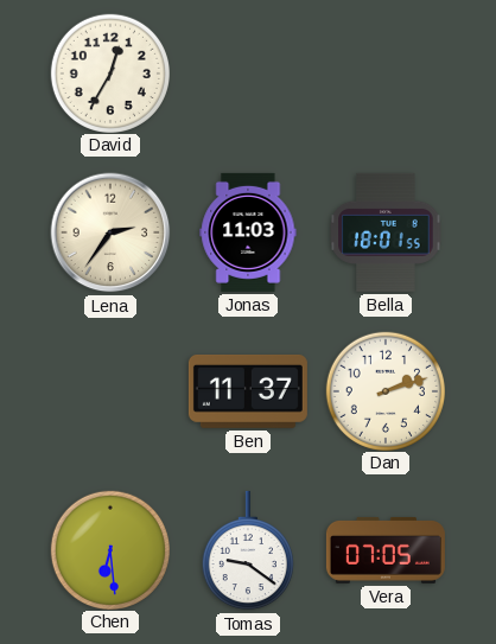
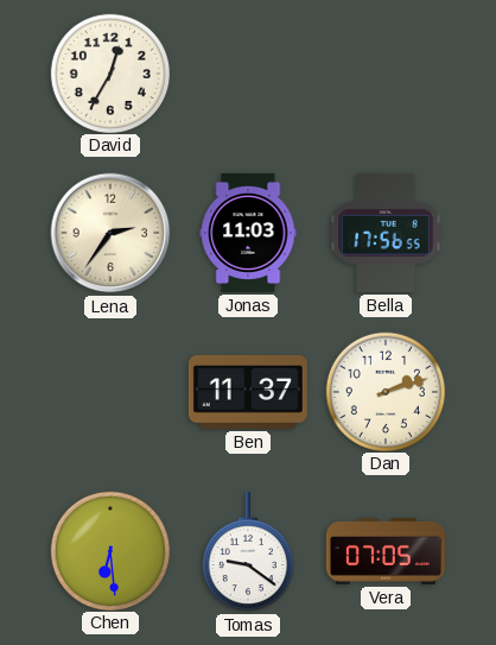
Bella: 18:01 -> 17:56 (386, 233)
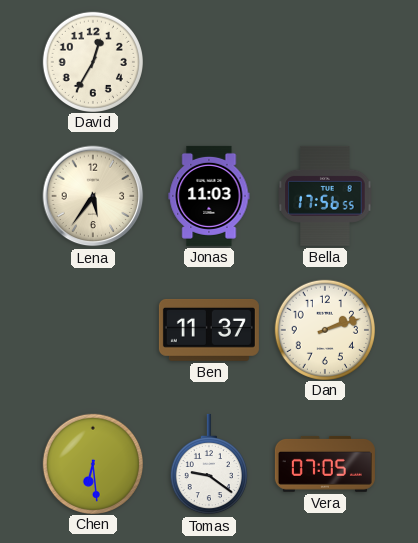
Lena: 2:36 -> 5:36 (93, 196)
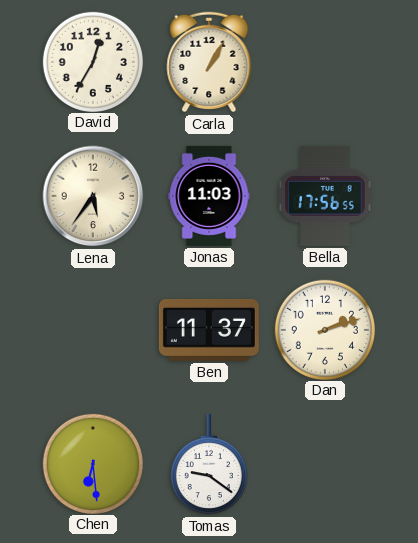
Carla: none -> 1:05 (209, 62)
Vera: 07:05 -> none (325, 464)
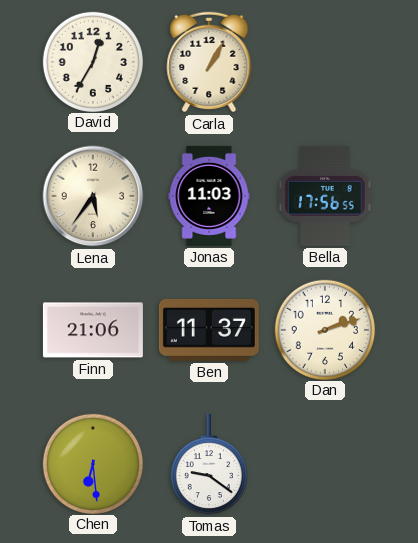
Finn: none -> 21:06 (93, 330)
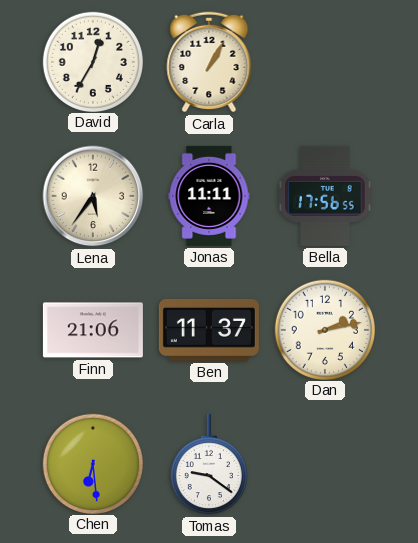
Jonas: 11:03 -> 11:11 (209, 196)
Dan: 2:12 -> 2:13 (324, 329)
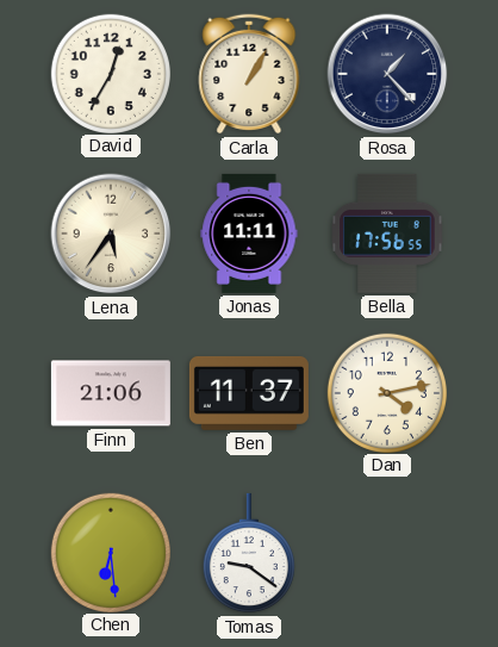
Rosa: none -> 1:23 (387, 74)
Dan: 2:13 -> 4:13 (386, 392)
